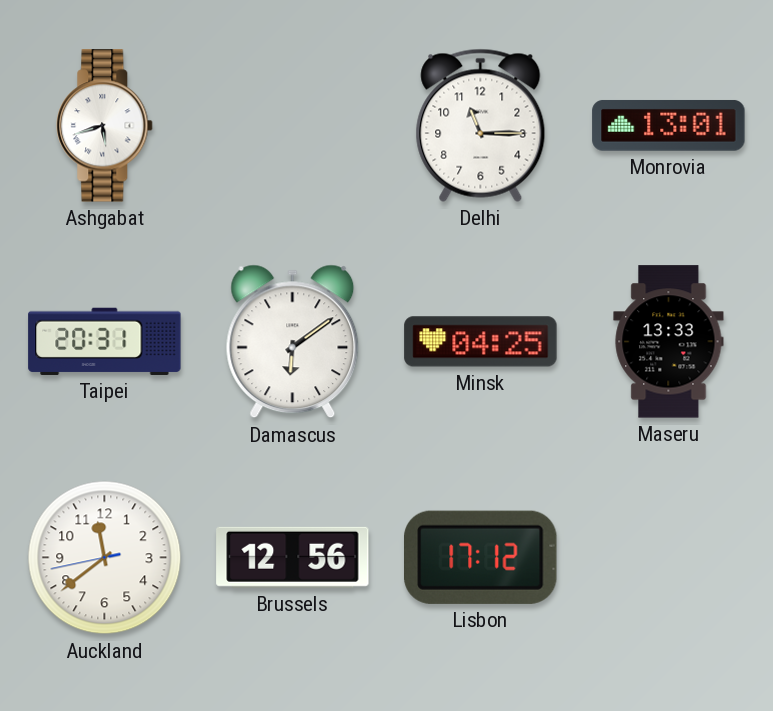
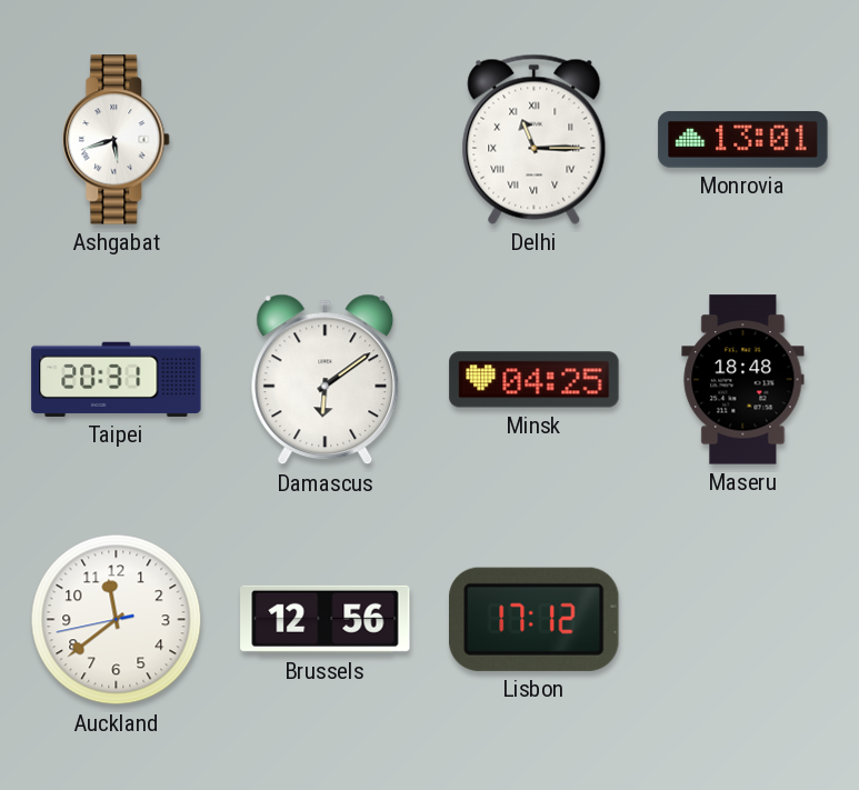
Delhi numerals: Arabic -> Roman (535, 139)
Maseru: 13:33 -> 18:48 (743, 380)
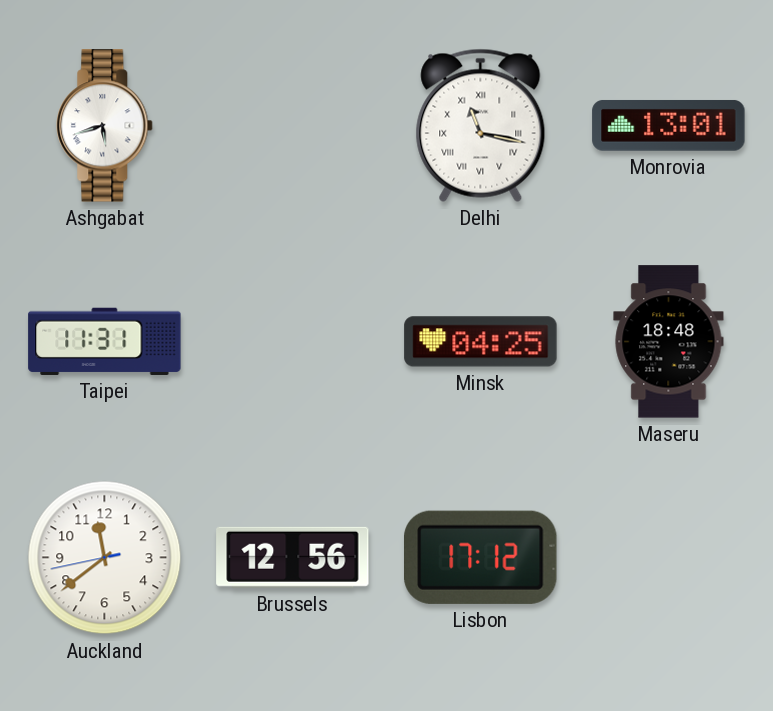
Delhi: 11:15 -> 11:17 (481, 125)
Taipei: 20:31 -> 11:31 (105, 341)
Damascus: 6:09 -> none (326, 380)
